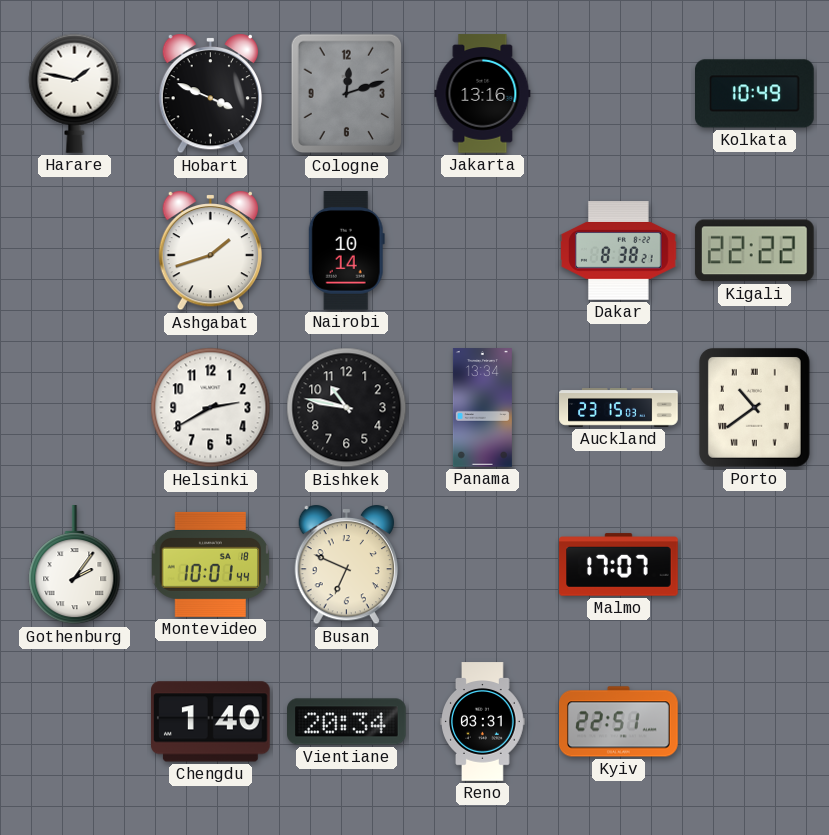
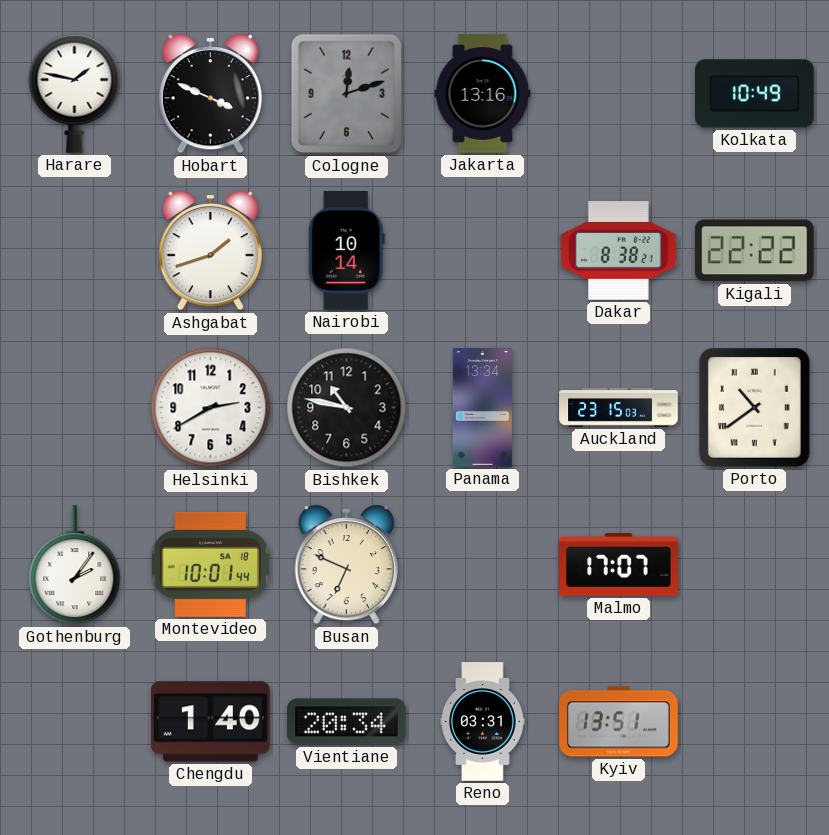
Kyiv: 22:51 -> 13:51 (619, 722)
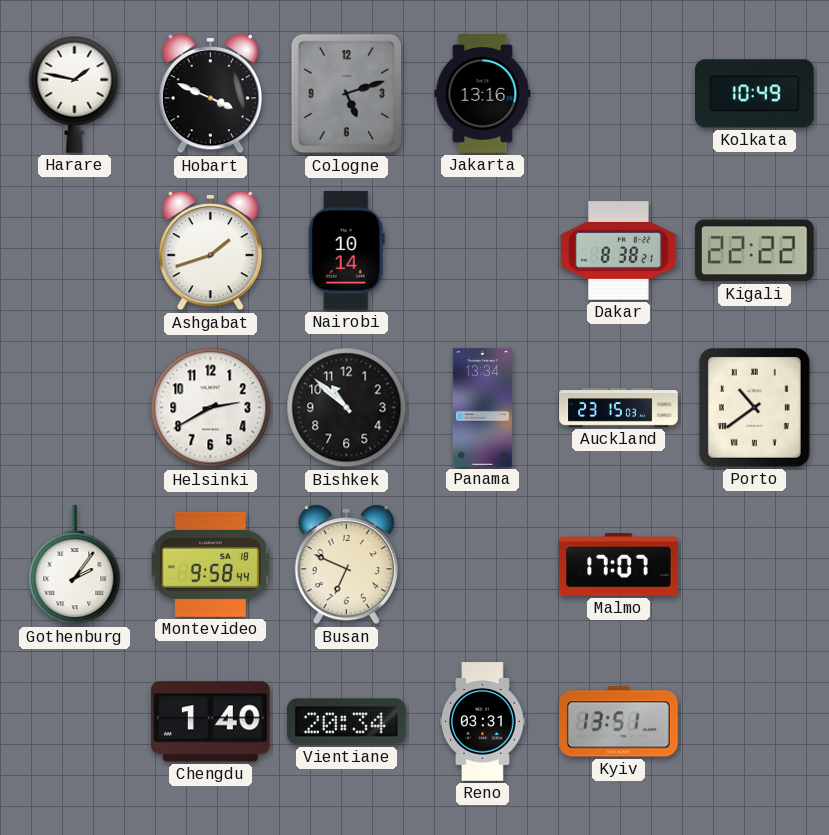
Cologne: 12:12 -> 5:12 (347, 94)
Bishkek: 10:47 -> 10:52 (347, 408)
Montevideo: 10:01 -> 9:58 (211, 564)
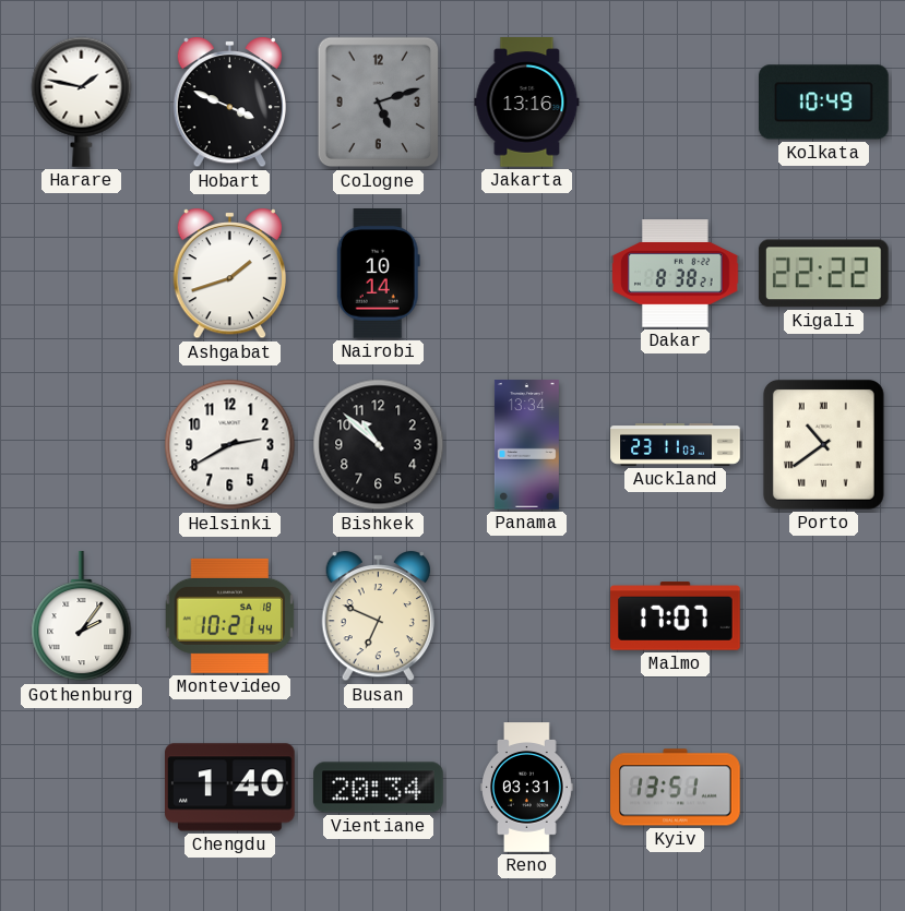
Auckland: 23:15 -> 23:11 (676, 445)
Montevideo: 9:58 -> 10:21 (230, 615)
